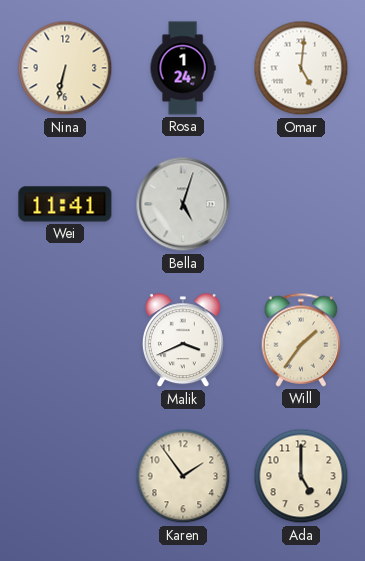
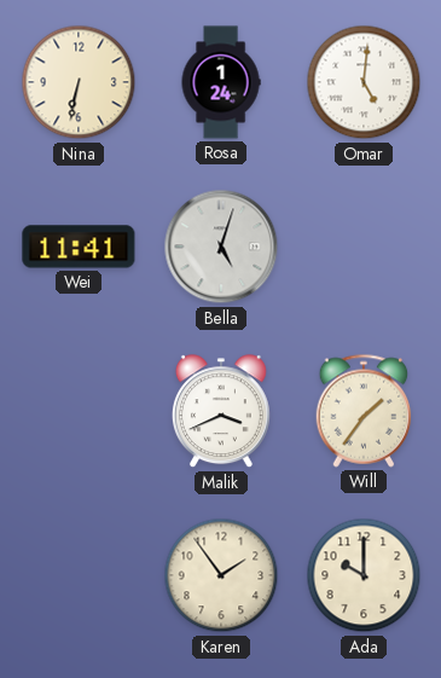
Ada: 5:00 -> 10:00 (364, 575)
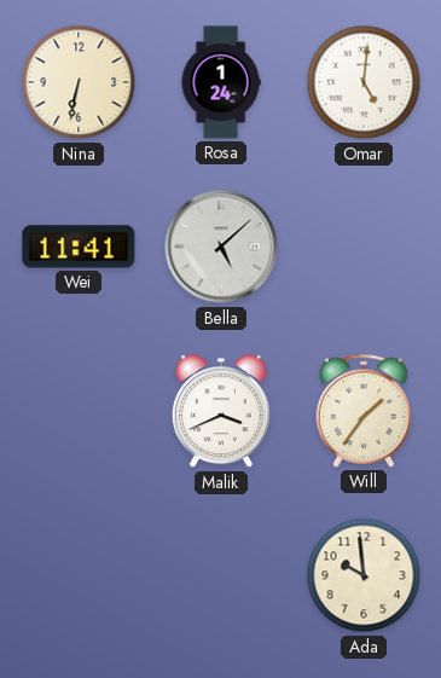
Bella: 5:03 -> 5:08 (221, 247)
Karen: 1:54 -> none (221, 575)
Ada: 10:00 -> 9:59 (364, 575)
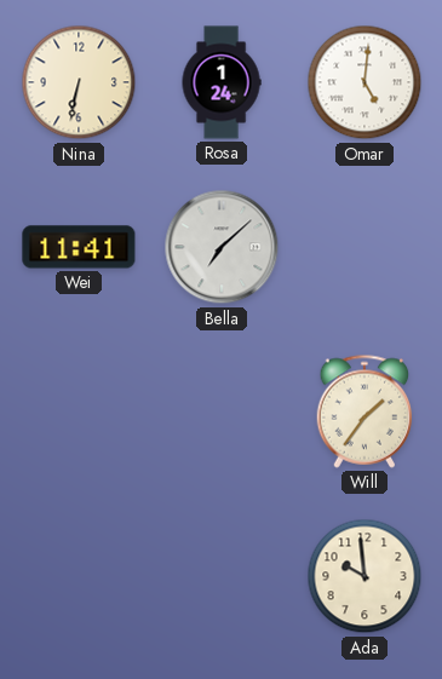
Bella: 5:08 -> 7:08 (222, 247)
Malik: 3:41 -> none (221, 412)
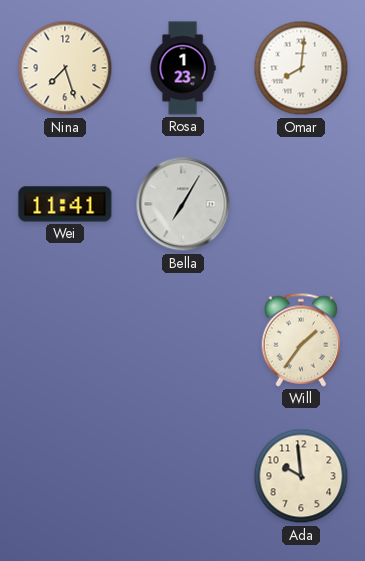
Nina: 6:32 -> 7:27 (65, 68)
Rosa: 1:24 -> 1:23 (183, 68)
Omar: 5:01 -> 8:01 (301, 68)
Bella: 7:08 -> 7:05 (183, 204)
